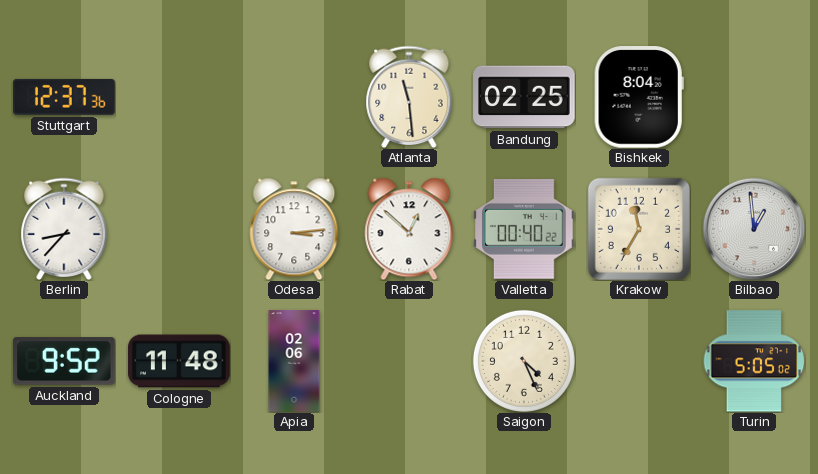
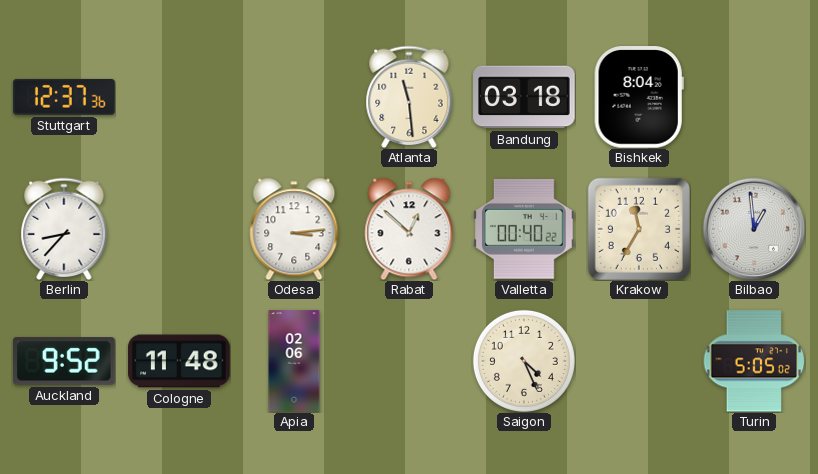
Bandung: 02:25 -> 03:18 (524, 97)
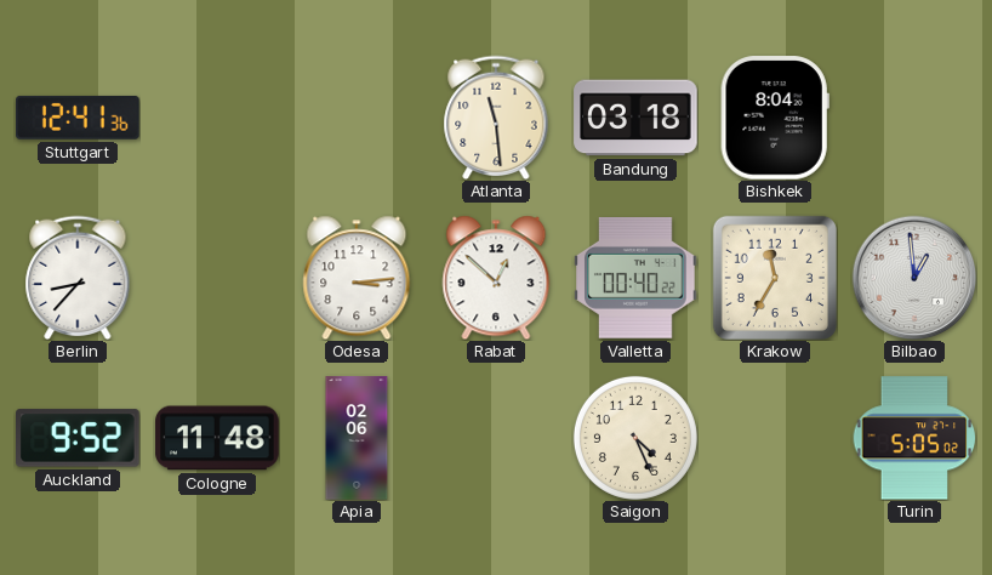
Stuttgart: 12:37 -> 12:41 (79, 118)
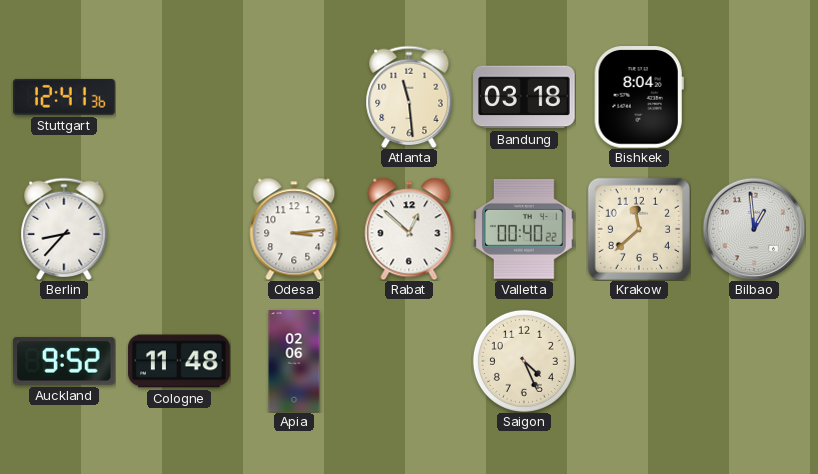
Krakow: 11:35 -> 11:38 (639, 229)
Turin: 5:05 -> none (914, 438)
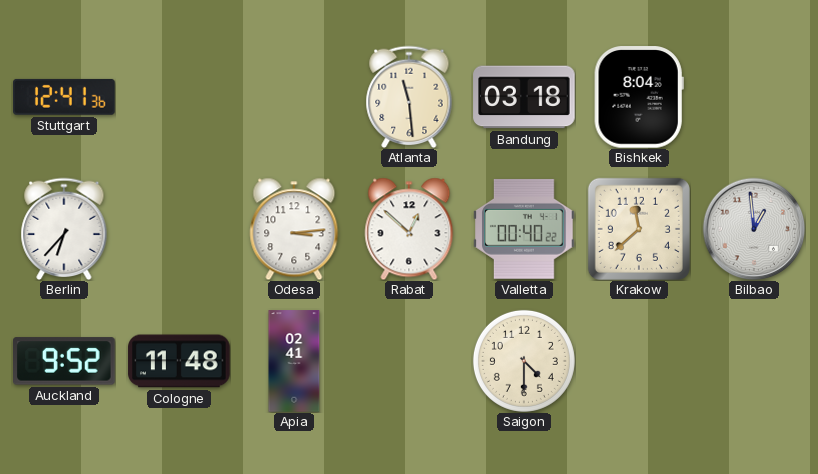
Berlin: 8:37 -> 6:37 (64, 229)
Apia: 02:06 -> 02:41 (294, 361)
Saigon: 4:26 -> 4:30 (524, 361)
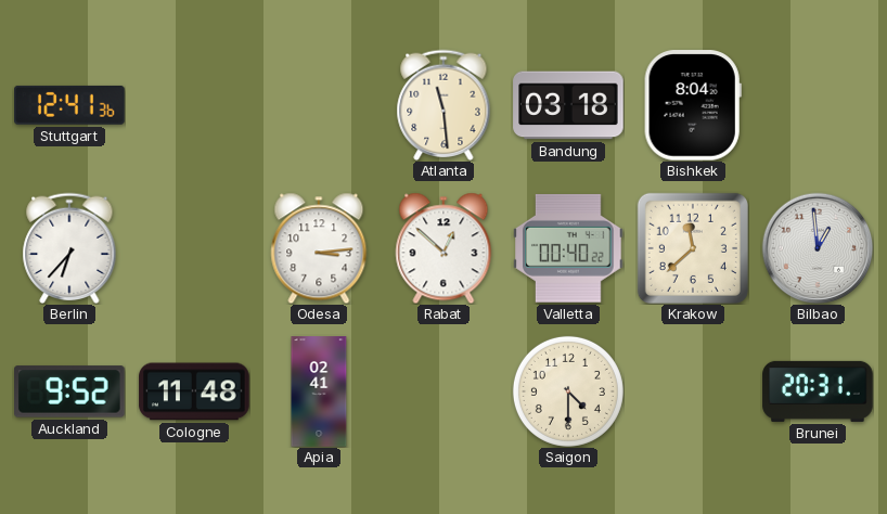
Brunei: none -> 20:31 (818, 391)
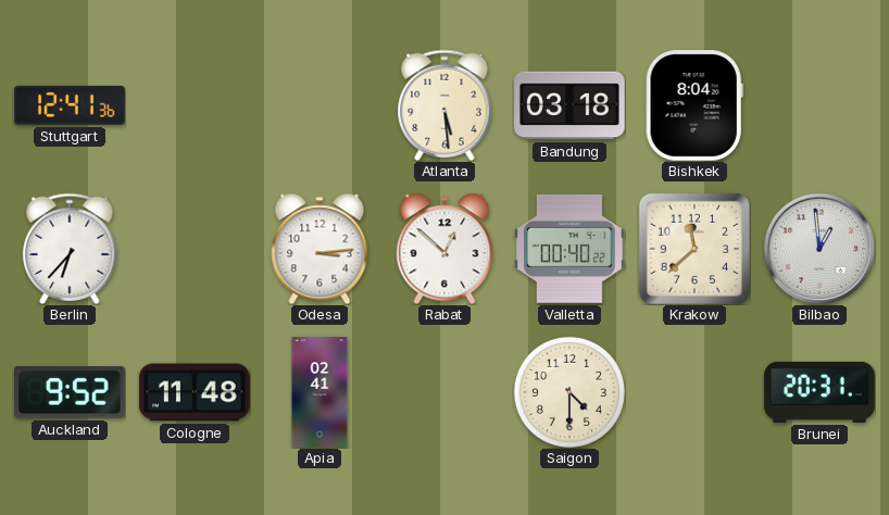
Atlanta: 11:29 -> 5:29 (444, 105)
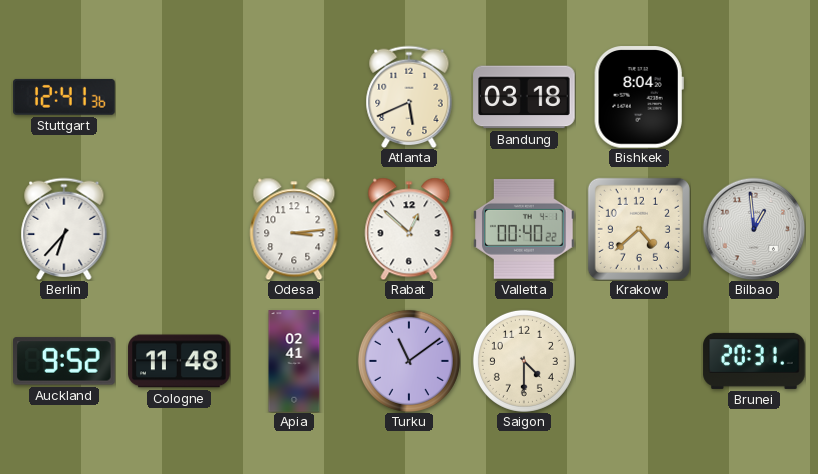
Atlanta: 5:29 -> 5:41 (409, 97)
Krakow: 11:38 -> 4:38 (639, 229)
Turku: none -> 11:09 (409, 361)
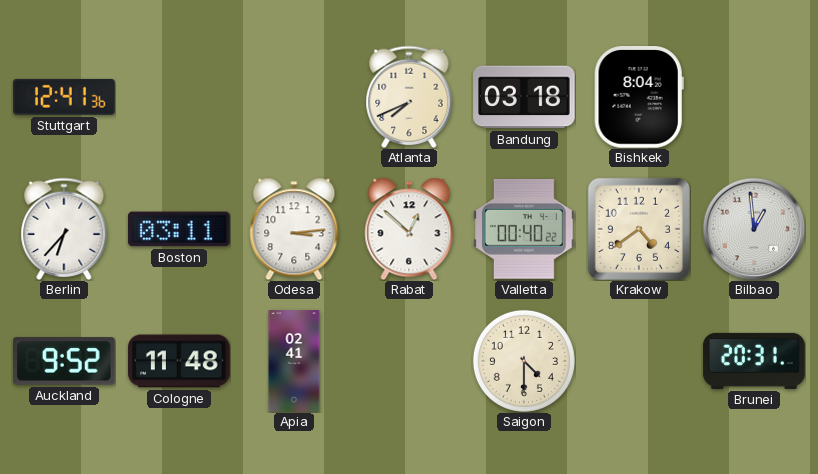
Atlanta: 5:41 -> 7:41 (409, 97)
Boston: none -> 03:11 (179, 229)
Krakow: 4:38 -> 4:39 (639, 229)
Turku: 11:09 -> none (409, 361)
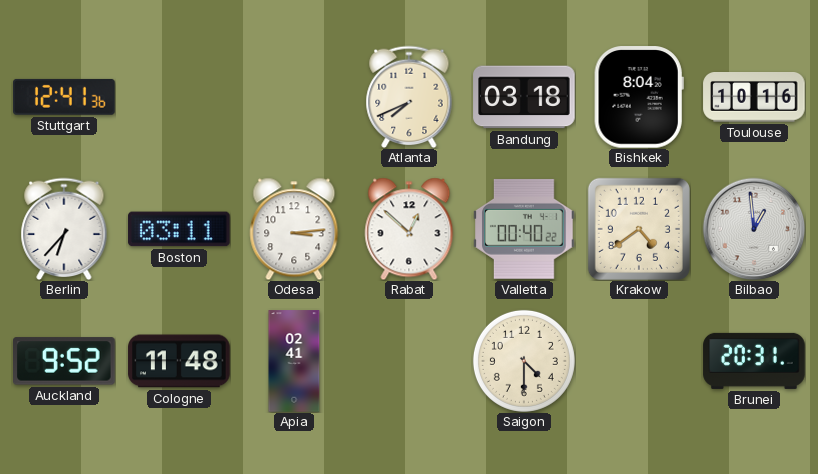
Toulouse: none -> 10:16 (754, 98)
